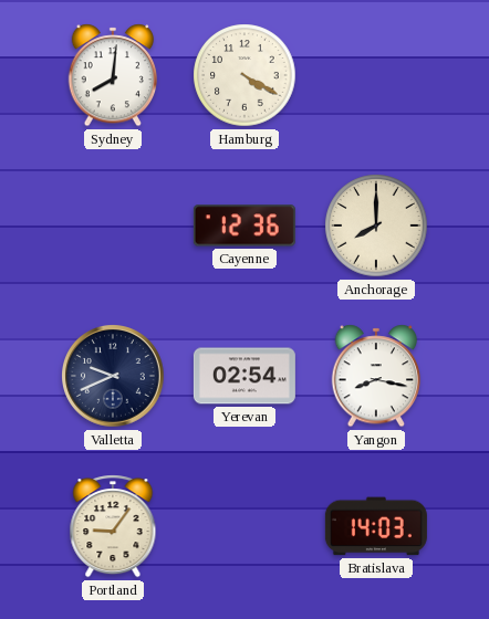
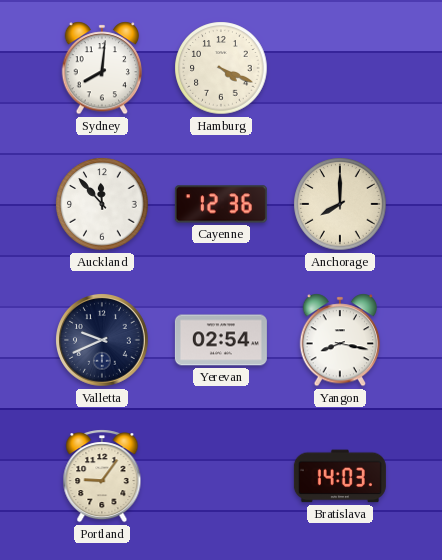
Hamburg: 4:20 -> 4:19 (221, 68)
Auckland: none -> 11:53 (102, 204)
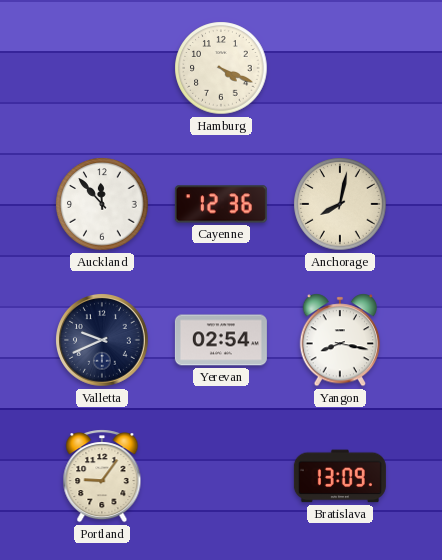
Sydney: 8:01 -> none (102, 68)
Anchorage: 8:00 -> 8:02 (340, 204)
Bratislava: 14:03 -> 13:09 (340, 476)
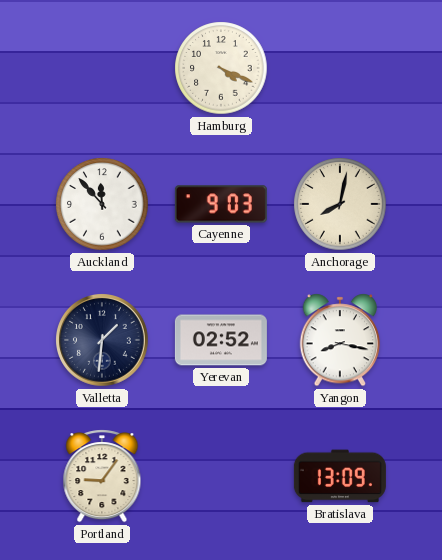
Cayenne: 12:36 -> 9:03 (221, 204)
Valletta: 9:41 -> 1:31 (103, 341)
Yerevan: 02:54 -> 02:52 (221, 340)
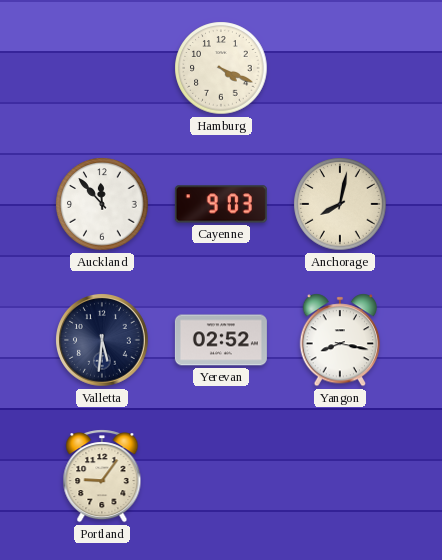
Valletta: 1:31 -> 5:31 (103, 341)
Bratislava: 13:09 -> none (340, 476)
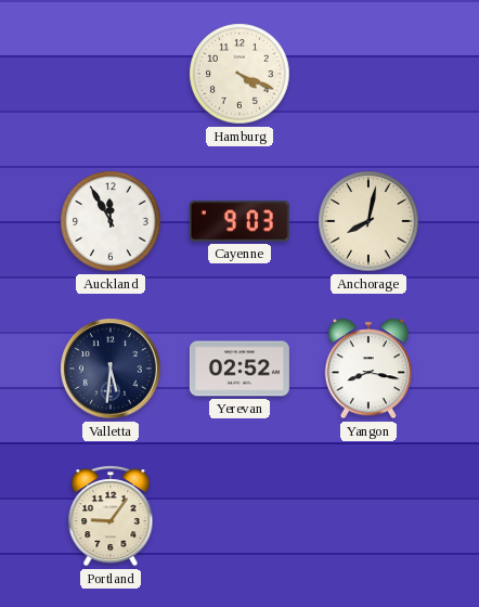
Auckland: 11:53 -> 11:55 (111, 221)
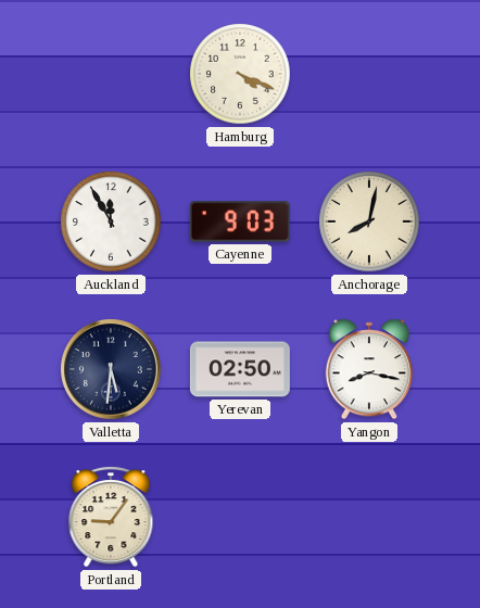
Yerevan: 02:52 -> 02:50 (240, 369)
